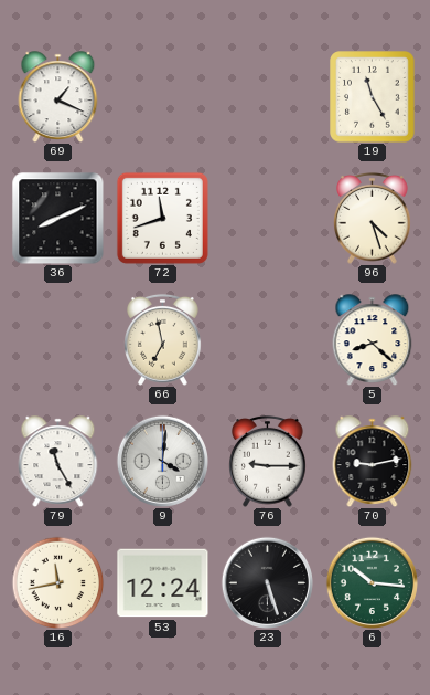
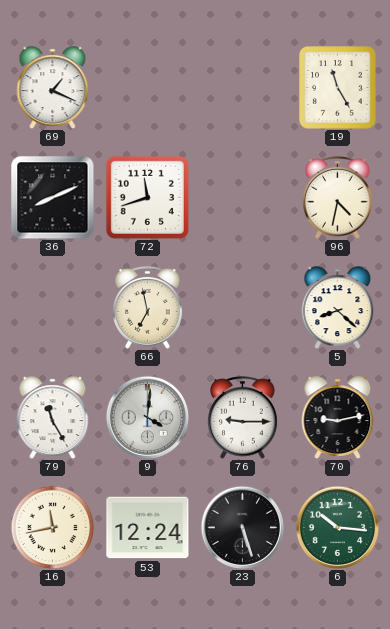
96: 4:27 -> 4:32 (338, 197)
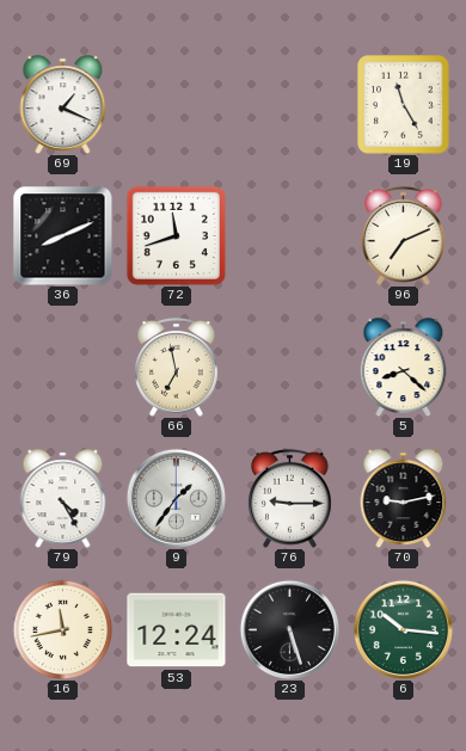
96: 4:32 -> 7:11 (404, 235)
79: 11:25 -> 4:25 (63, 499)
9: 4:01 -> 1:36 (176, 498)
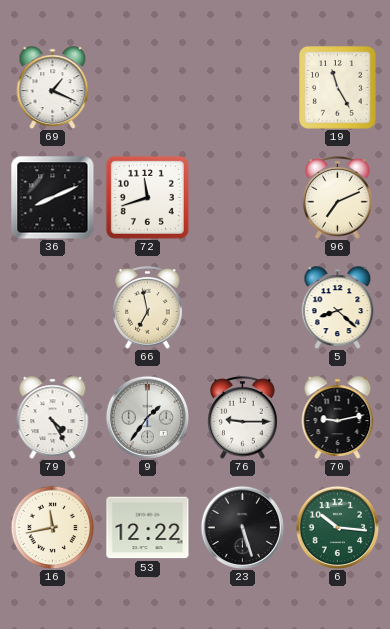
53: 12:24 -> 12:22 (148, 528)
